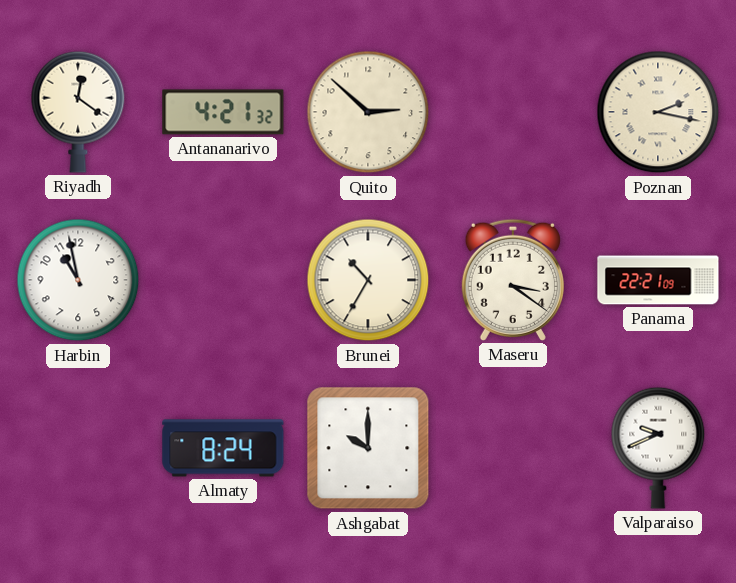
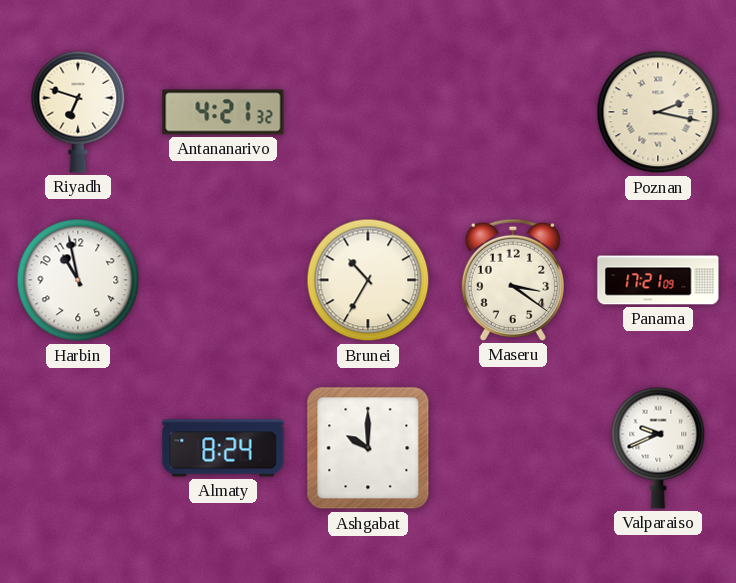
Riyadh: 12:21 -> 6:48 (78, 112)
Quito: 2:52 -> none (368, 112)
Panama: 22:21 -> 17:21 (658, 280)
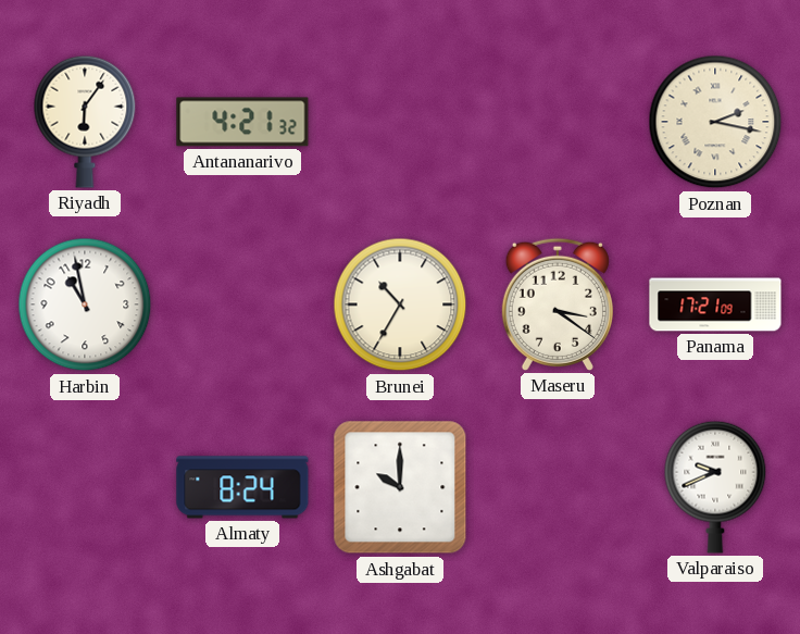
Riyadh: 6:48 -> 6:06 (85, 122)
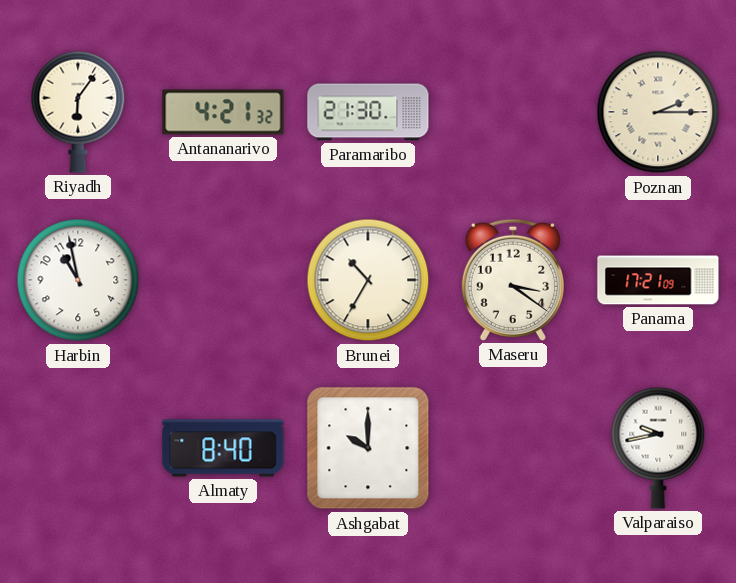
Paramaribo: none -> 21:30 (368, 112)
Poznan: 2:17 -> 2:15 (658, 112)
Almaty: 8:24 -> 8:40 (223, 448)
Valparaiso: 9:41 -> 9:43 (658, 448)
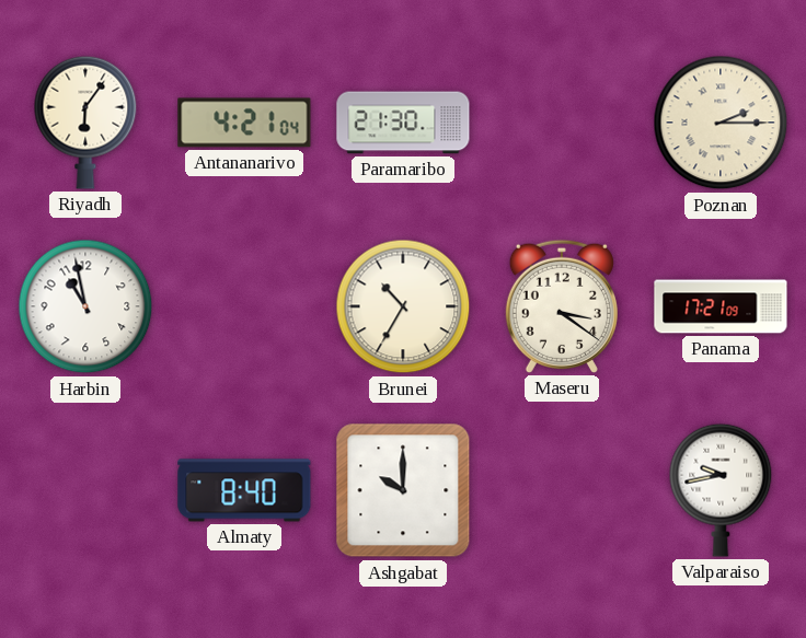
Antananarivo: 4:21:32 -> 4:21:04 (244, 123)
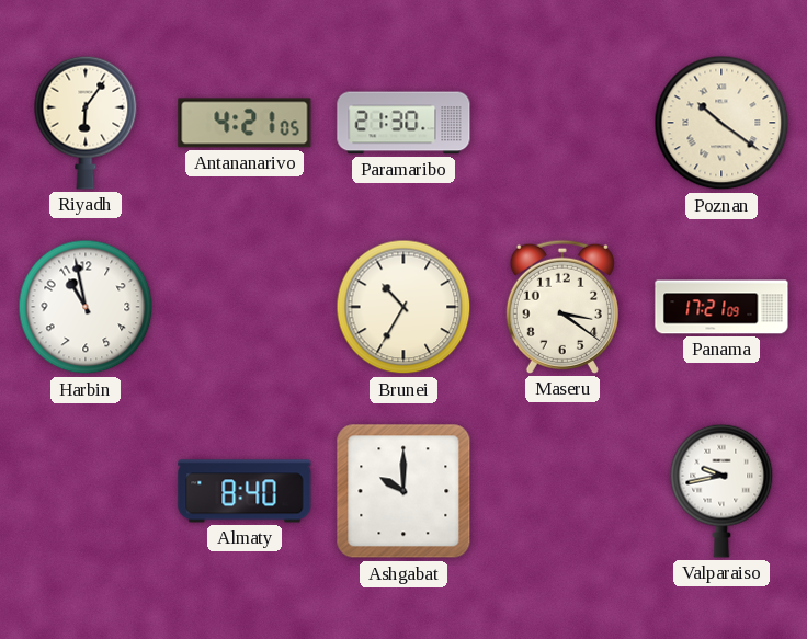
Antananarivo: 4:21:04 -> 4:21:05 (245, 123)
Poznan: 2:15 -> 10:21 (721, 123)
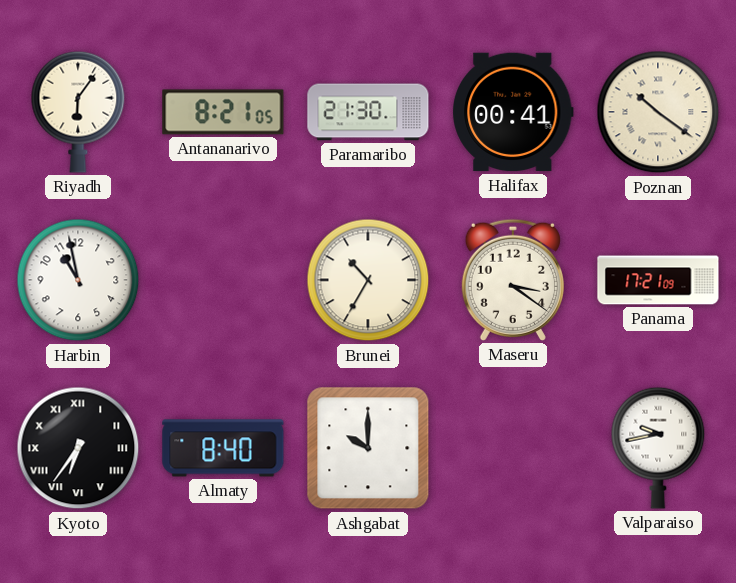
Antananarivo: 4:21 -> 8:21 (223, 112)
Halifax: none -> 00:41 (514, 112)
Kyoto: none -> 6:36 (78, 448)
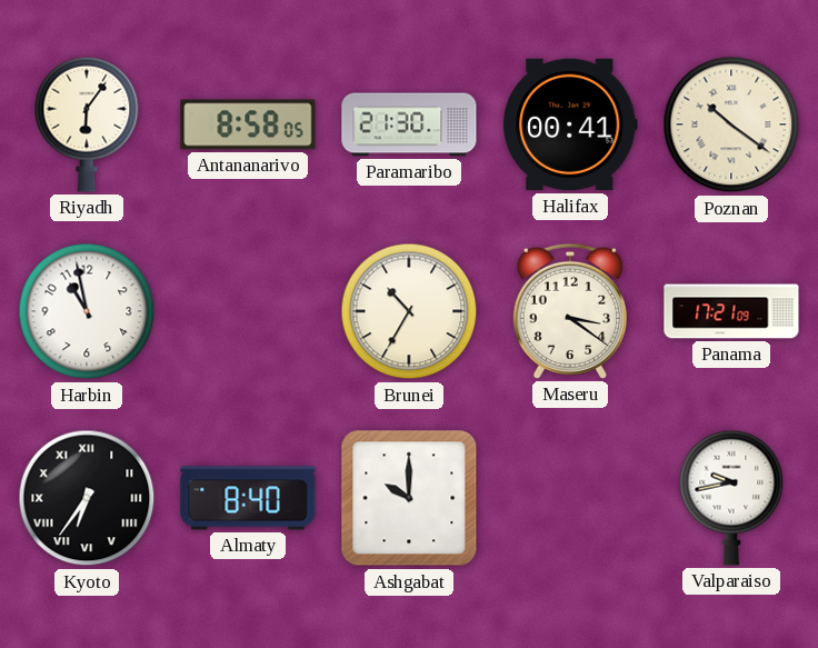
Antananarivo: 8:21 -> 8:58 (248, 124)
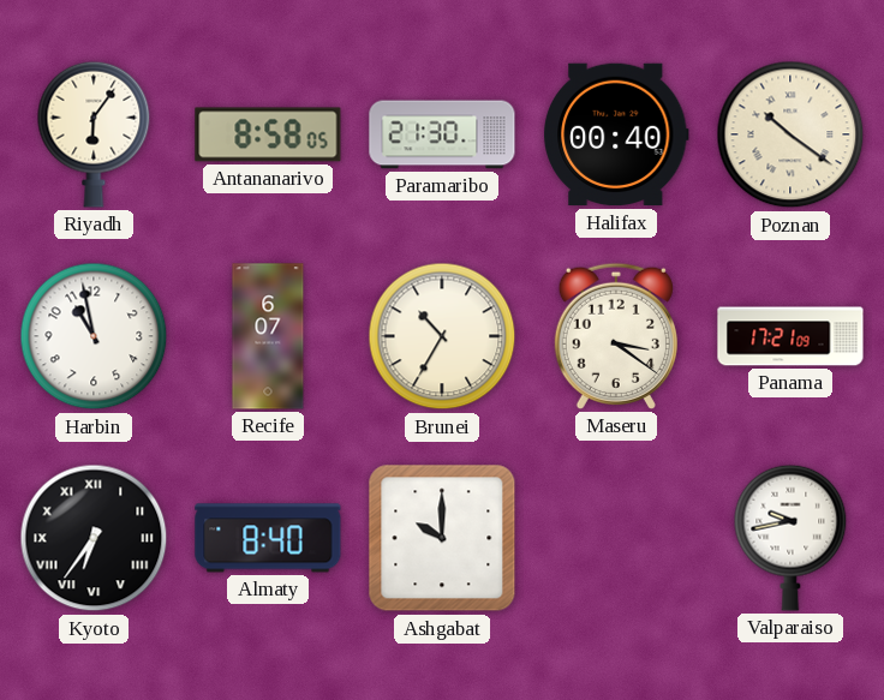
Halifax: 00:41 -> 00:40 (617, 134)
Recife: none -> 6:07 (268, 336)
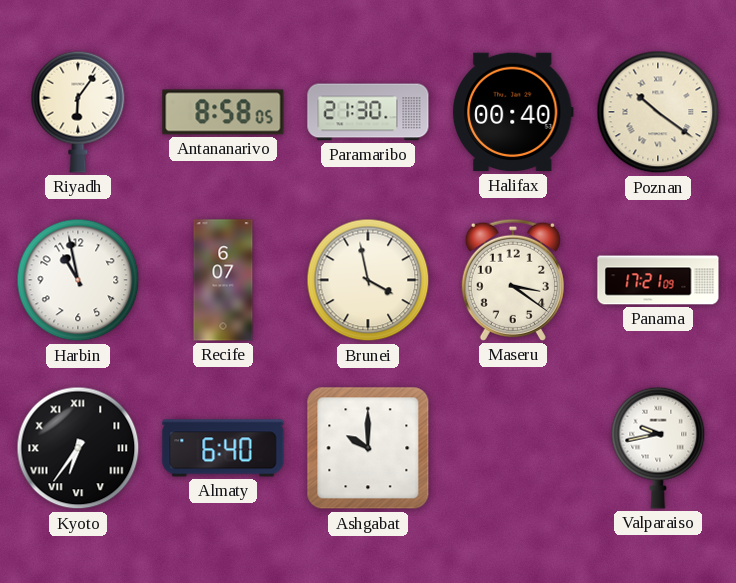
Brunei: 10:35 -> 3:58 (368, 280)
Almaty: 8:40 -> 6:40 (223, 448)
